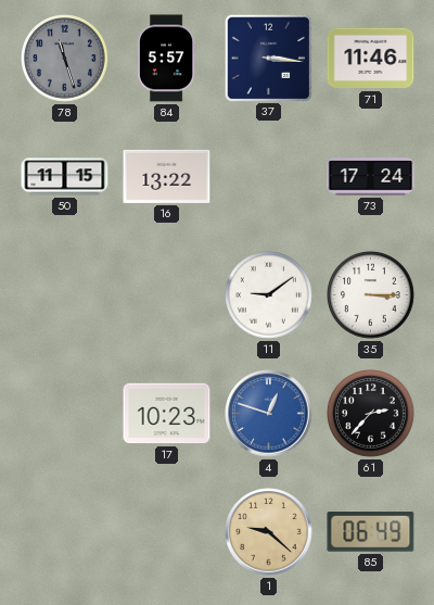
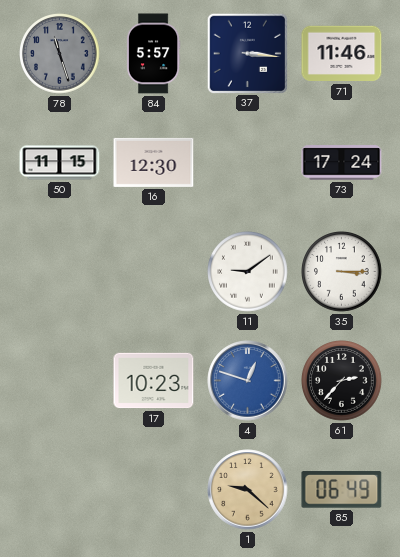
16: 13:22 -> 12:30 (154, 162)
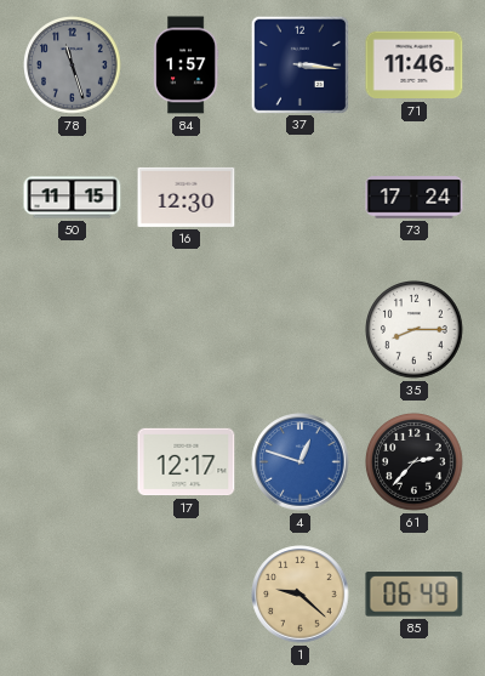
84: 5:57 -> 1:57 (186, 66)
11: 9:09 -> none (248, 272)
35: 3:15 -> 8:15 (415, 330)
17: 10:23 -> 12:17 (187, 462)
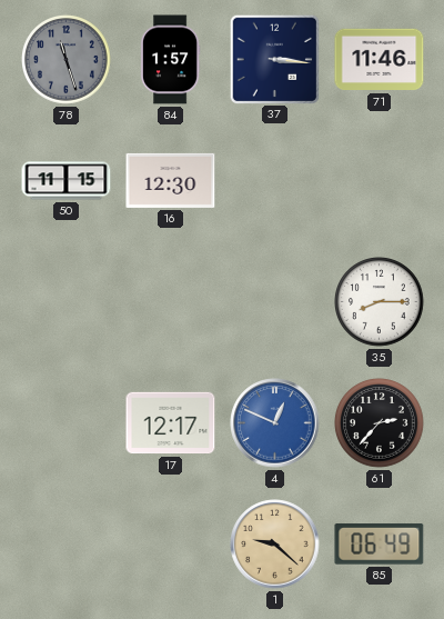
73: 17:24 -> none (415, 198)
4: 12:48 -> 12:49 (275, 423)
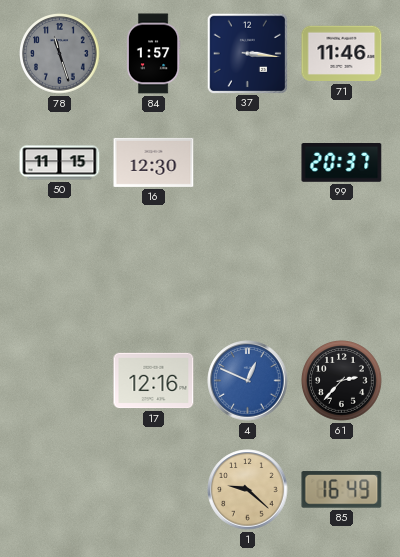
99: none -> 20:37 (342, 163)
35: 8:15 -> none (380, 302)
17: 12:17 -> 12:16 (154, 381)
85: 06:49 -> 16:49 (342, 490)
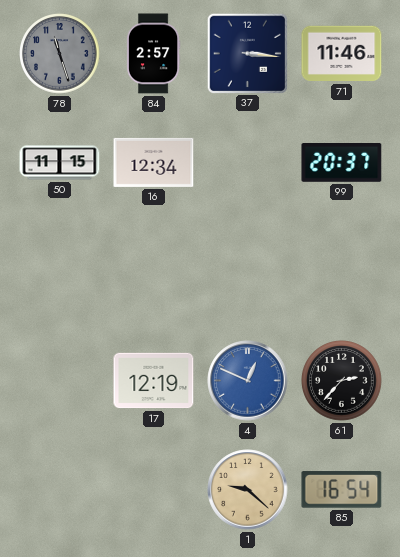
84: 1:57 -> 2:57 (153, 54)
16: 12:30 -> 12:34 (154, 162)
17: 12:16 -> 12:19 (154, 381)
85: 16:49 -> 16:54 (342, 490)
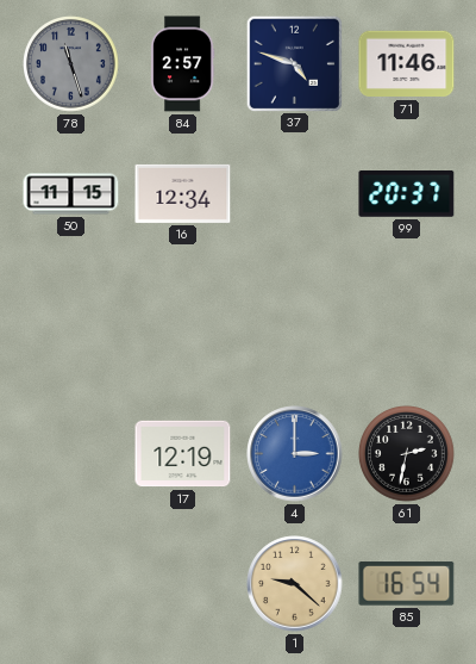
37: 3:16 -> 4:48 (294, 63)
4: 12:49 -> 3:00 (295, 454)
61: 2:37 -> 2:32 (407, 454)
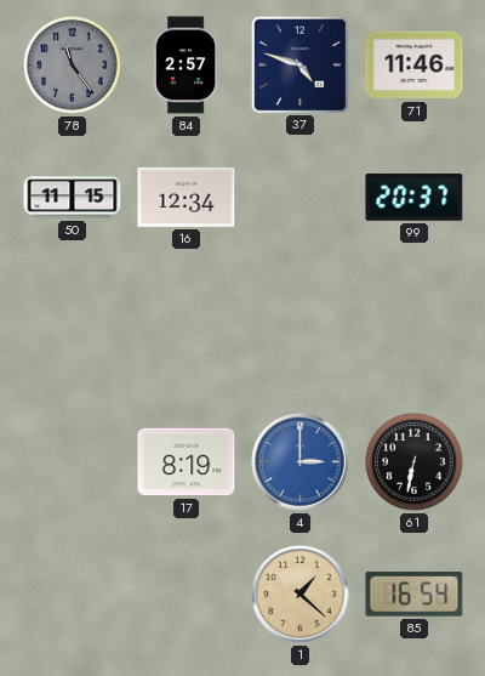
78: 11:27 -> 11:24 (73, 66)
17: 12:19 -> 8:19 (187, 462)
61: 2:32 -> 6:32 (415, 462)
1: 9:22 -> 1:22 (301, 595)
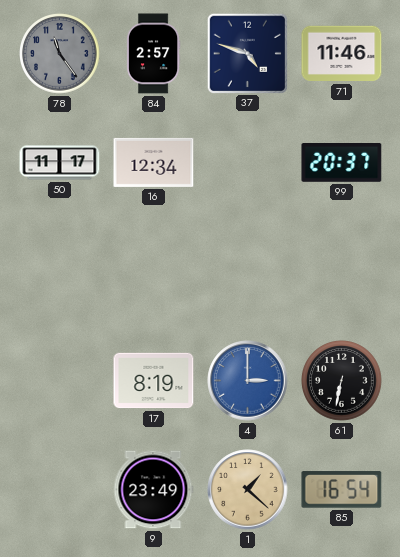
50: 11:15 -> 11:17 (60, 163)
9: none -> 23:49 (154, 490)
